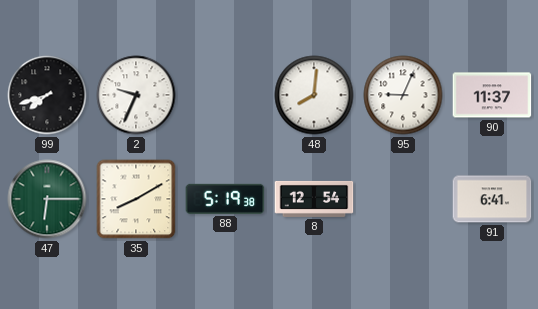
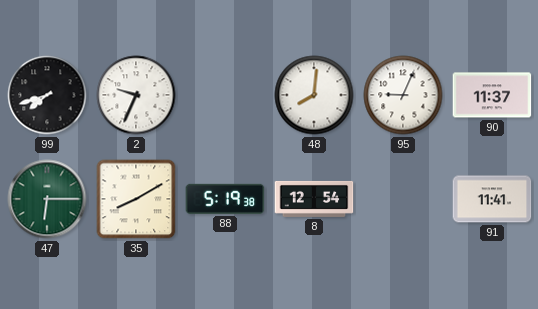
91: 6:41 -> 11:41 (492, 199)
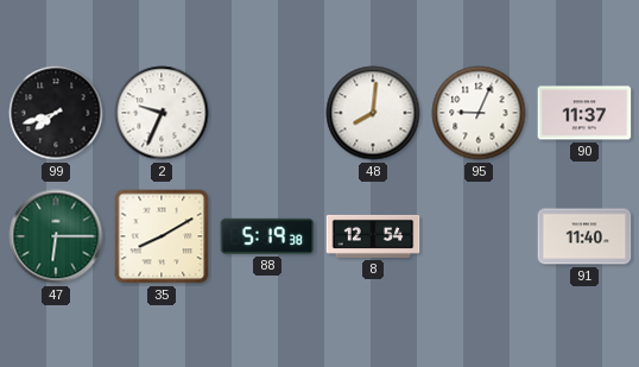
91: 11:41 -> 11:40 (584, 236)
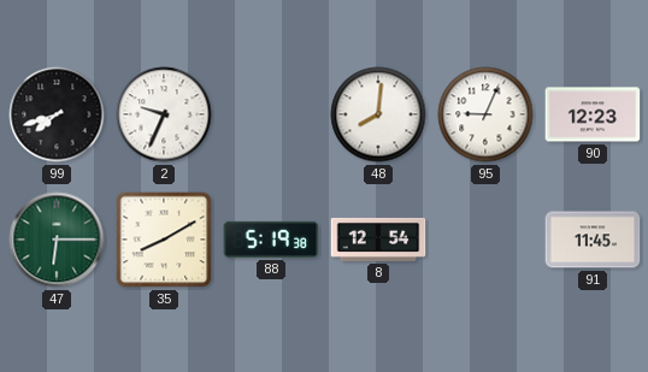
90: 11:37 -> 12:23 (593, 114)
91: 11:40 -> 11:45 (593, 240)
